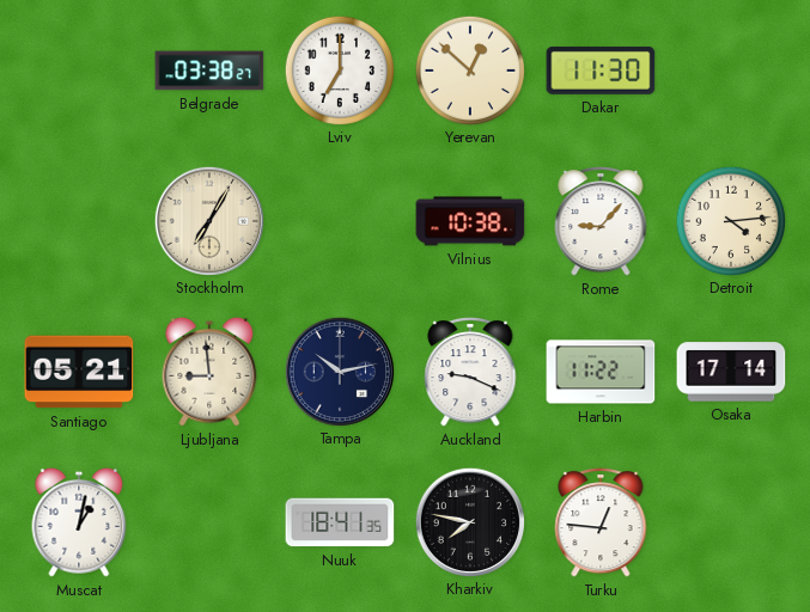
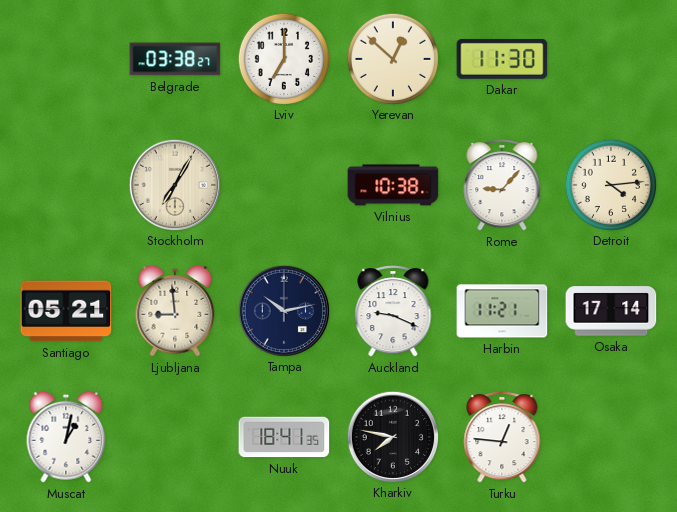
Harbin: 11:22 -> 11:21 (502, 311)
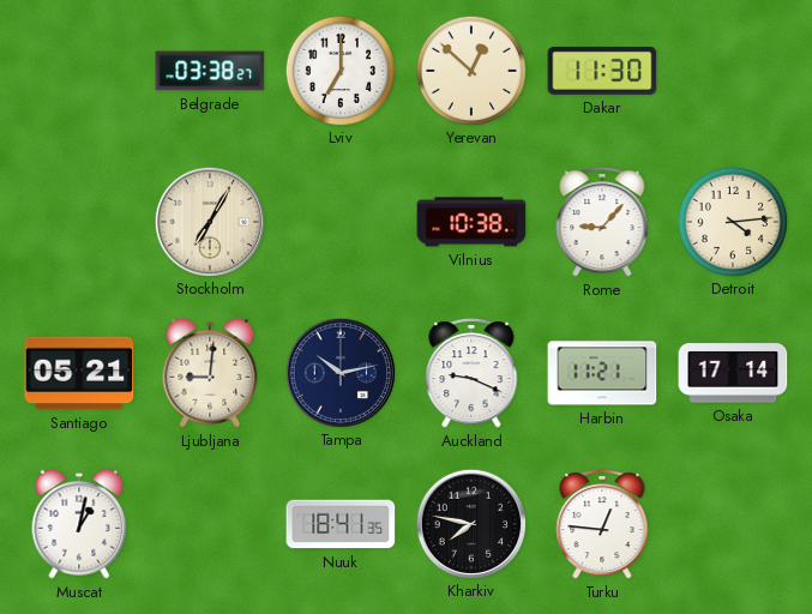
Ljubljana: 8:59 -> 9:01 (210, 373)
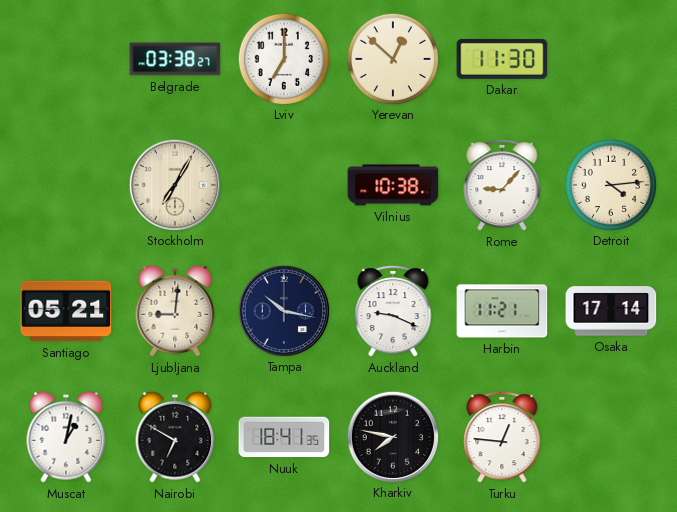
Tampa: 10:13 -> 10:17 (283, 310)
Nairobi: none -> 6:50 (175, 437)
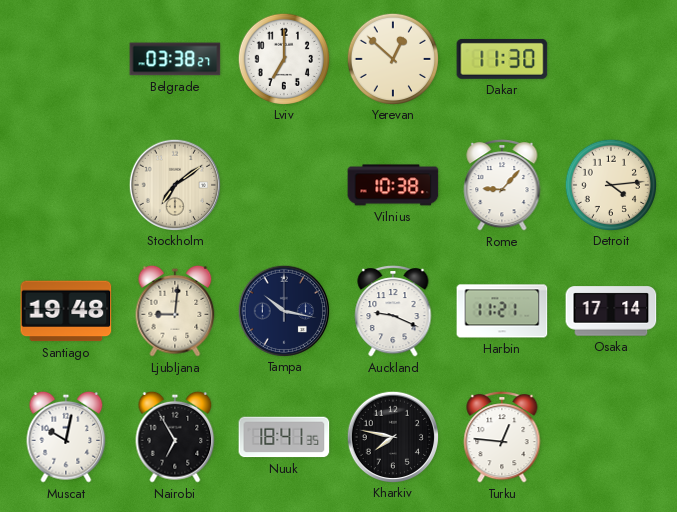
Stockholm: 7:05 -> 7:09 (174, 184)
Santiago: 05:21 -> 19:48 (66, 311)
Muscat: 1:02 -> 10:02 (66, 437)
Nairobi: 6:50 -> 6:55 (175, 437)
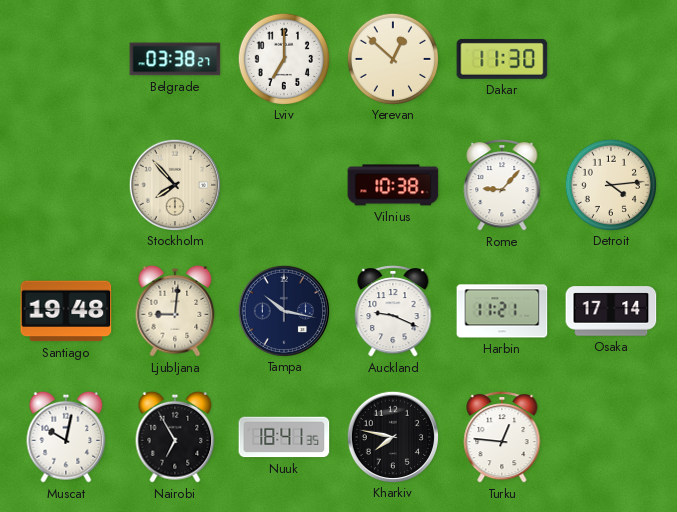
Stockholm: 7:09 -> 7:53 (174, 184)
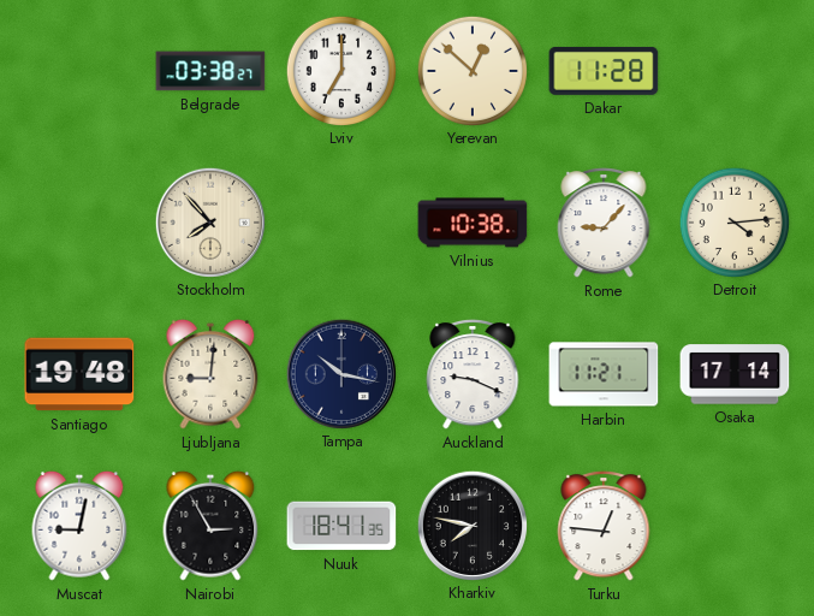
Dakar: 11:30 -> 11:28 (604, 71)
Muscat: 10:02 -> 9:02 (79, 526)
Nairobi: 6:55 -> 2:55 (210, 526)
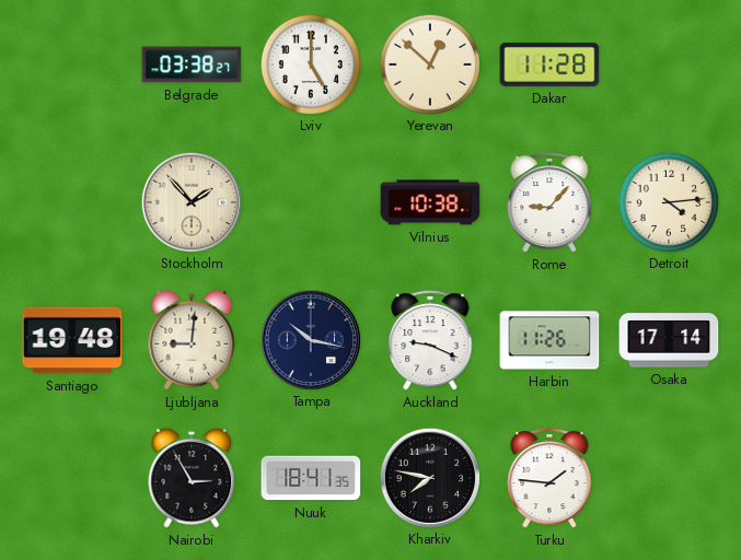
Lviv: 7:00 -> 5:00 (310, 63)
Stockholm: 7:53 -> 1:53 (190, 201)
Harbin: 11:21 -> 11:26 (549, 340)
Muscat: 9:02 -> none (79, 526)
Turku: 12:46 -> 1:46 (549, 479)
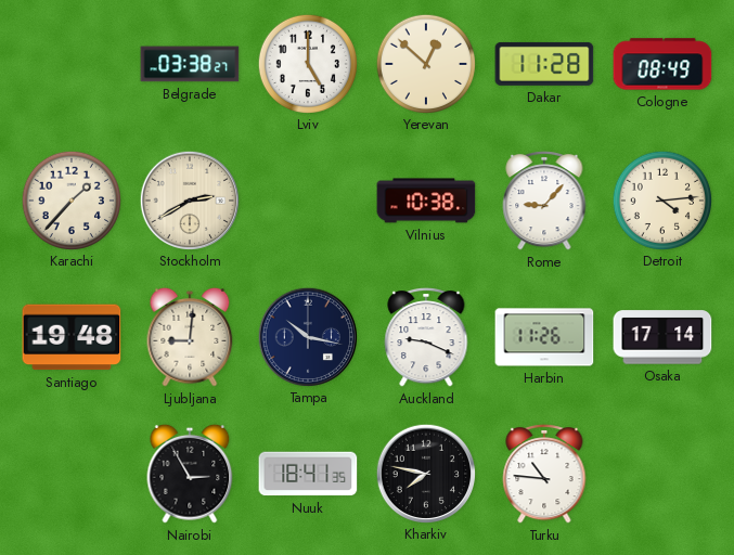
Cologne: none -> 08:49 (662, 64)
Karachi: none -> 1:37 (70, 199)
Stockholm: 1:53 -> 2:40 (189, 199)
Turku: 1:46 -> 10:46 (544, 475)
